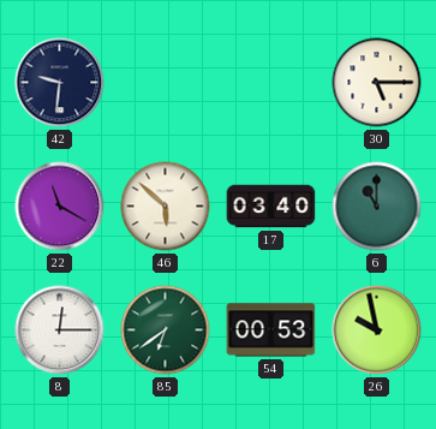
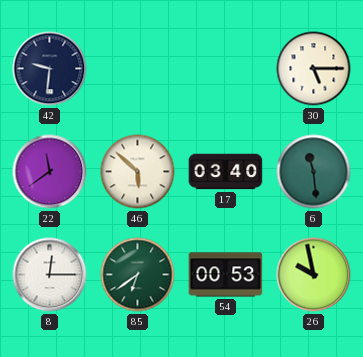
22: 11:20 -> 11:39 (50, 172)
6: 11:00 -> 11:29 (314, 172)
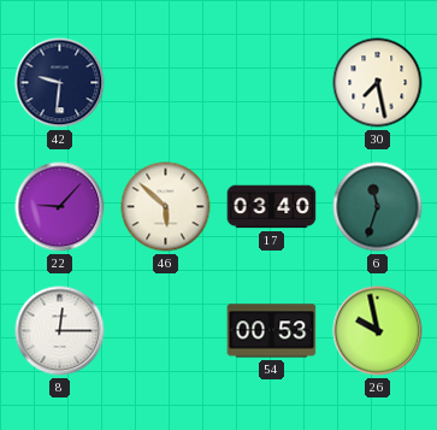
30: 5:15 -> 7:28 (378, 83)
22: 11:39 -> 9:07 (60, 207)
6: 11:29 -> 11:33 (378, 207)
85: 6:39 -> none (138, 275)
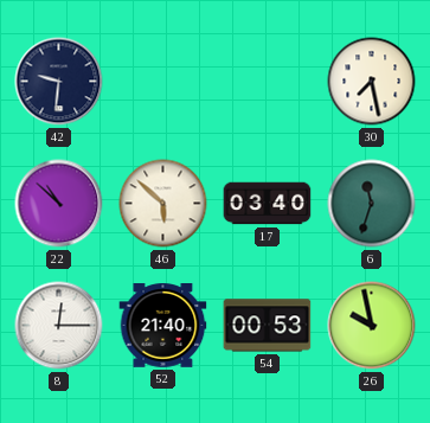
22: 9:07 -> 10:52 (59, 204)
52: none -> 21:40 (163, 326)
